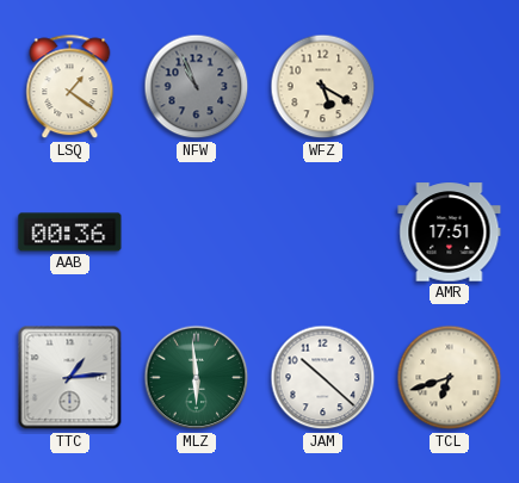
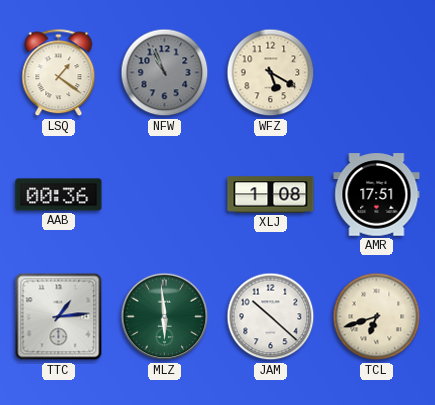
XLJ: none -> 1:08 (271, 195)
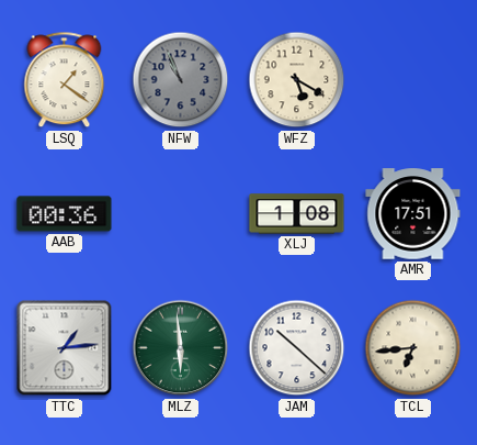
TCL: 6:42 -> 6:44 (413, 348)
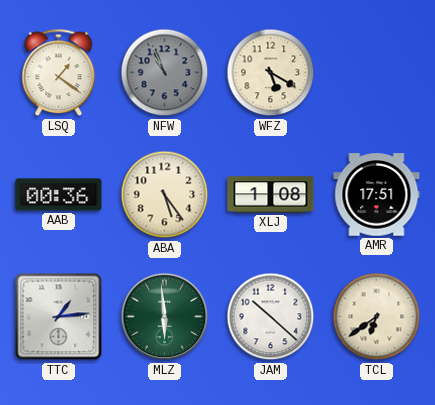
ABA: none -> 5:24 (165, 195)
TCL: 6:44 -> 6:39 (377, 317)
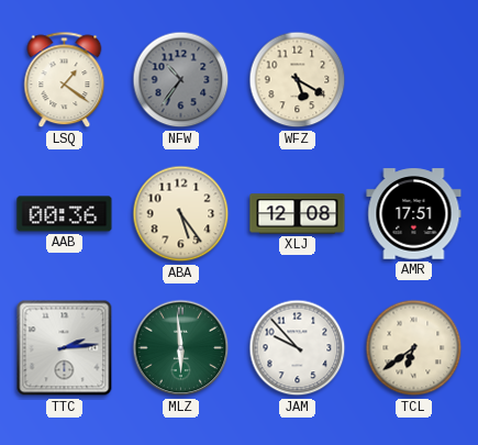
NFW: 10:56 -> 10:36 (181, 80)
XLJ: 1:08 -> 12:08 (298, 214)
TTC: 1:14 -> 2:14 (65, 348)
JAM: 10:22 -> 9:53 (298, 348)
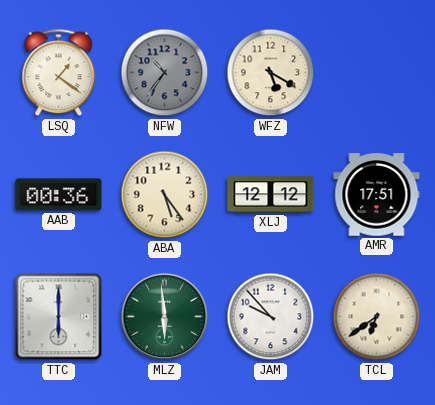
XLJ: 12:08 -> 12:12 (271, 195)
TTC: 2:14 -> 6:00 (59, 317)
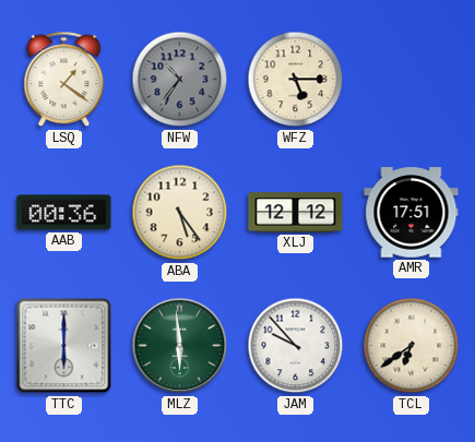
WFZ: 5:20 -> 5:15 (296, 80)
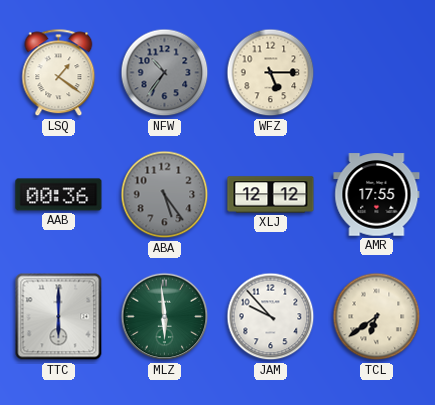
ABA dial: cream -> grey (165, 195)
AMR: 17:51 -> 17:55 (377, 195)
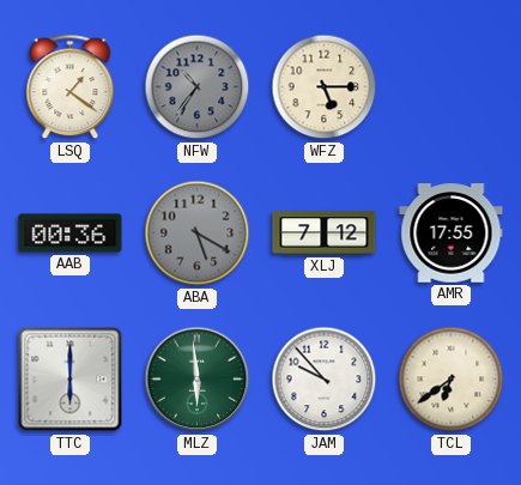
ABA: 5:24 -> 5:20 (198, 234)
XLJ: 12:12 -> 7:12 (325, 234)
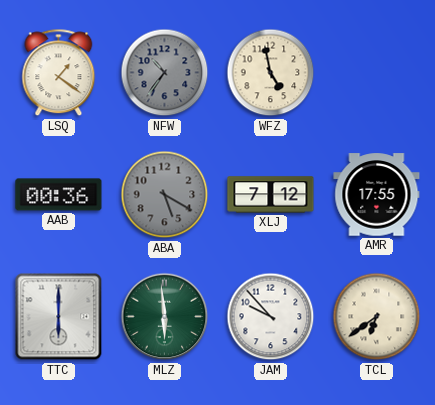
WFZ: 5:15 -> 4:58 (271, 73)
